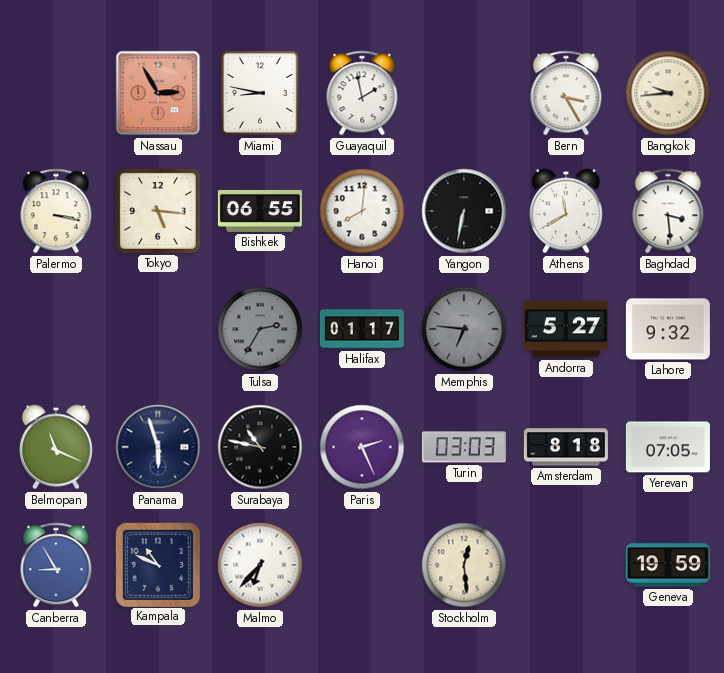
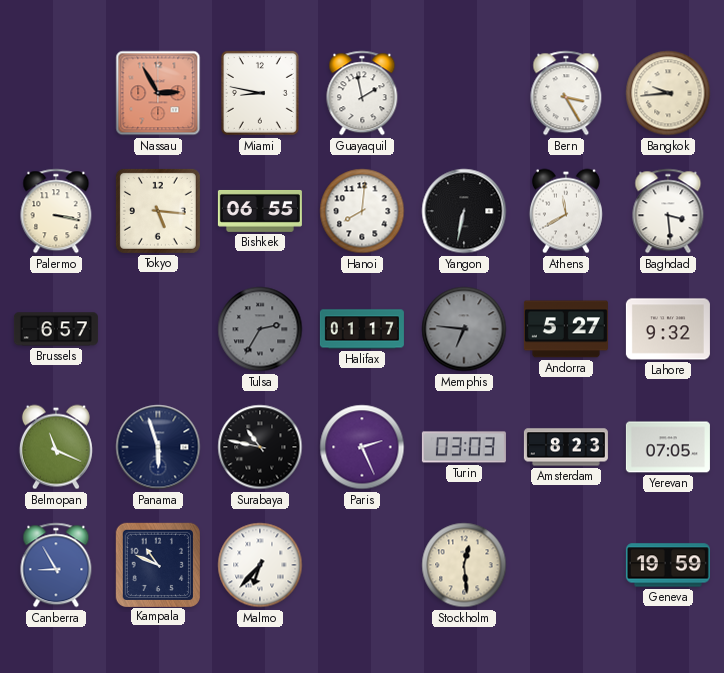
Brussels: none -> 6:57 (56, 329)
Amsterdam: 8:18 -> 8:23 (566, 447)
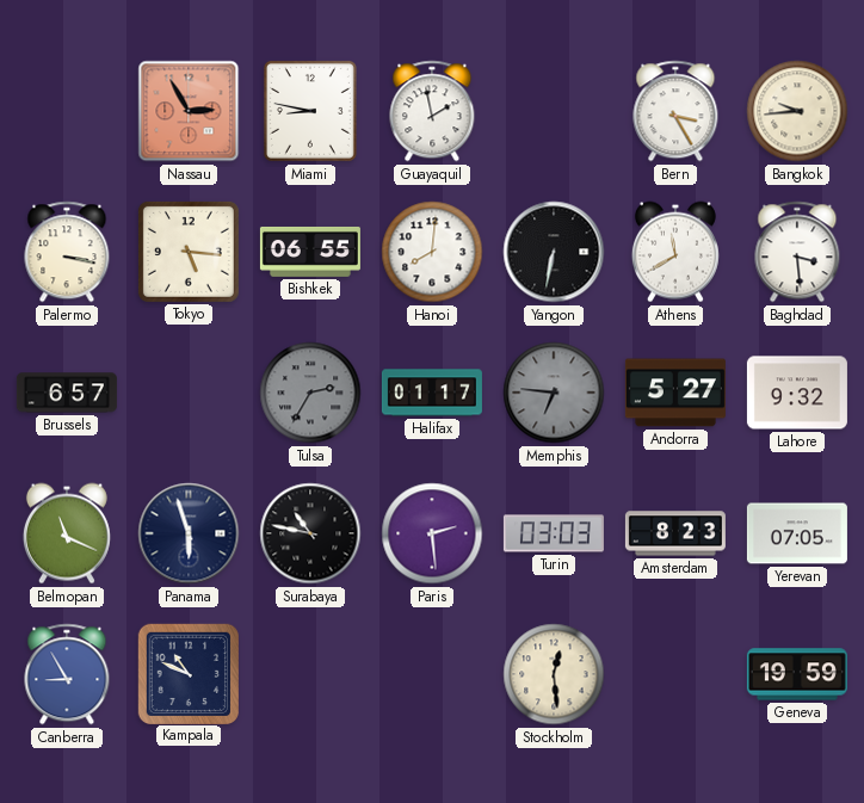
Paris: 2:26 -> 2:29 (432, 533)
Malmo: 6:37 -> none (260, 565)
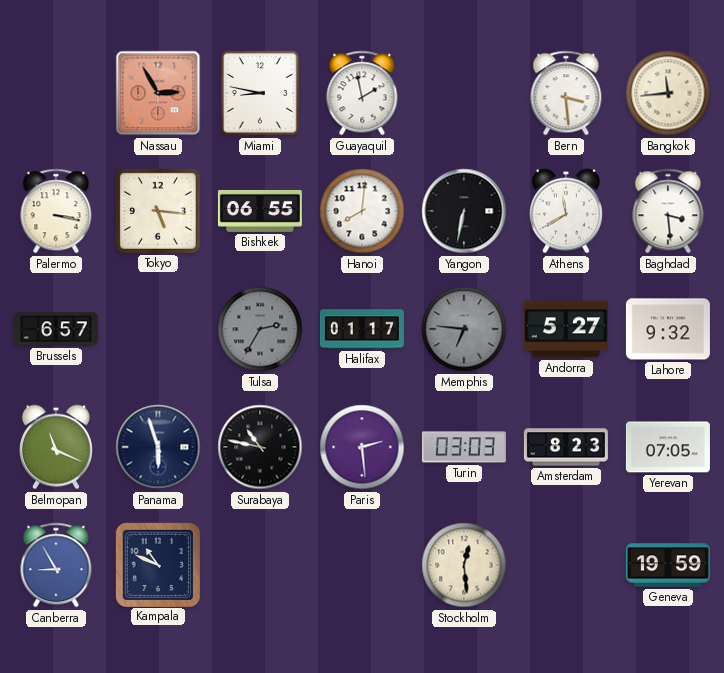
Bern: 3:25 -> 3:29 (566, 93)
Bangkok: 9:44 -> 11:44 (668, 93)
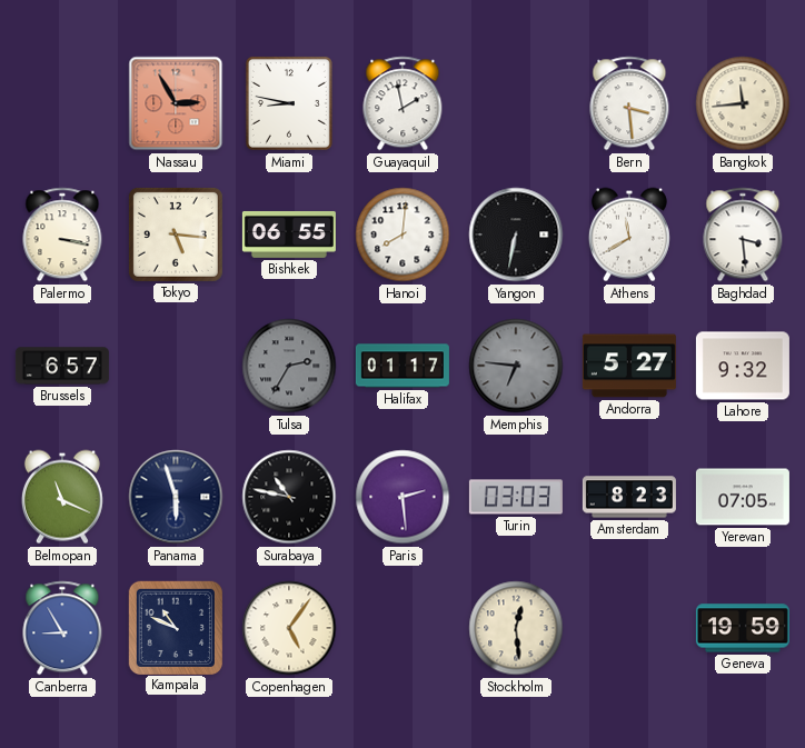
Copenhagen: none -> 5:06 (289, 628)
